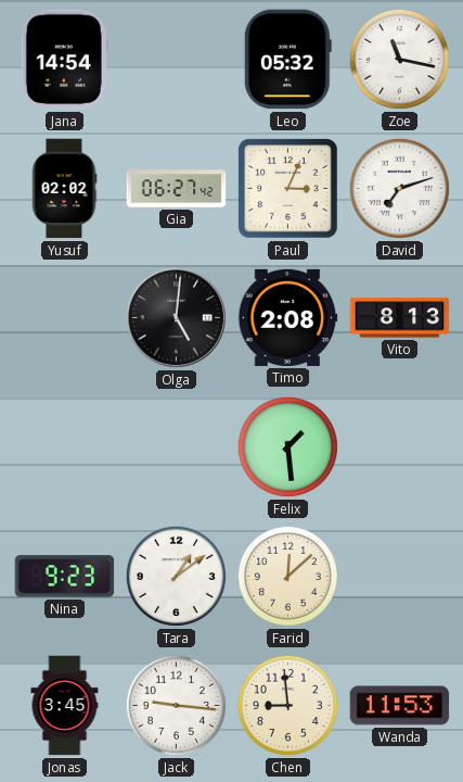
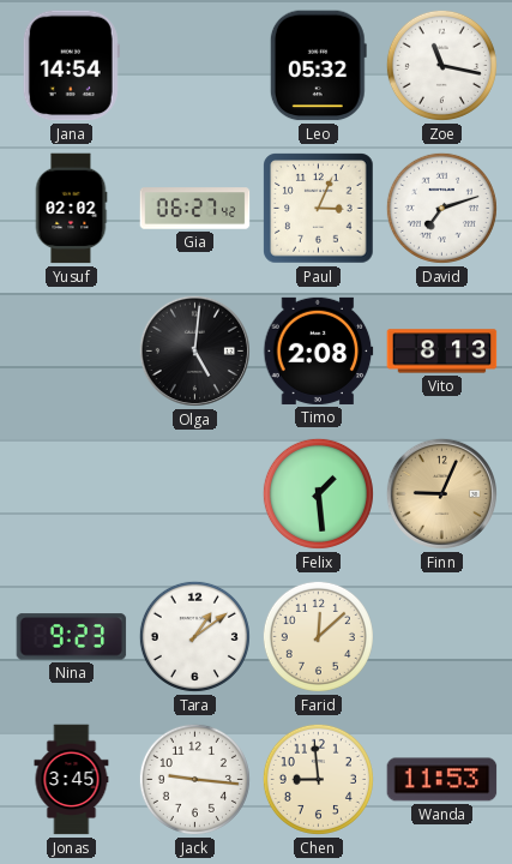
Finn: none -> 9:04 (441, 493)
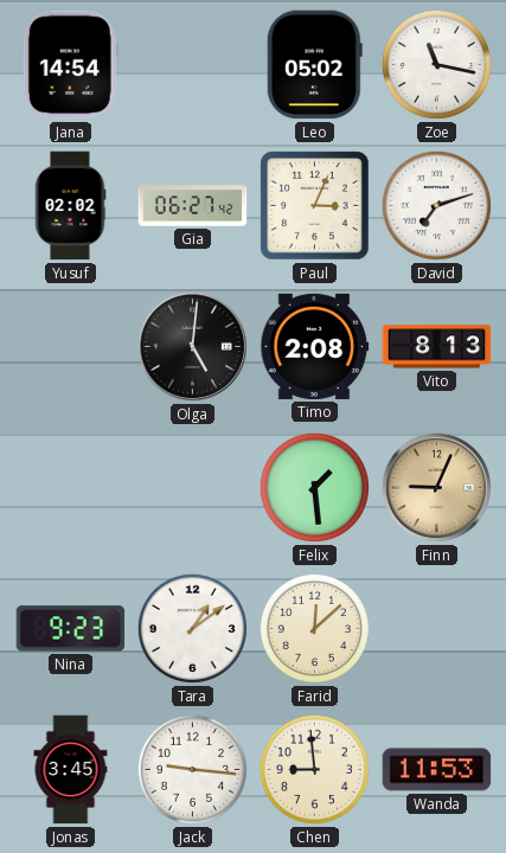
Leo: 05:32 -> 05:02 (314, 65)
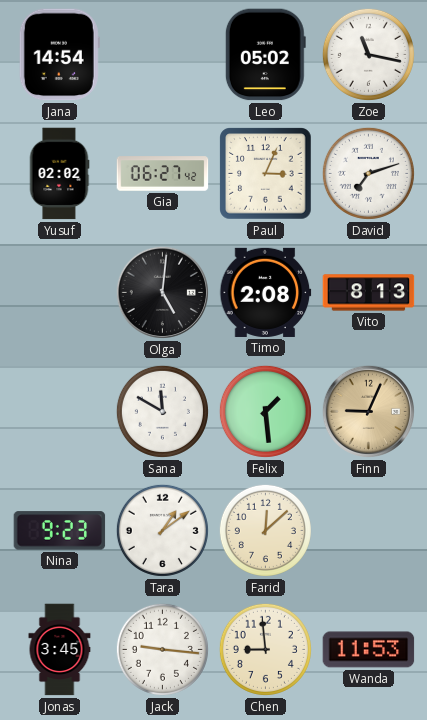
Sana: none -> 11:50 (162, 411)
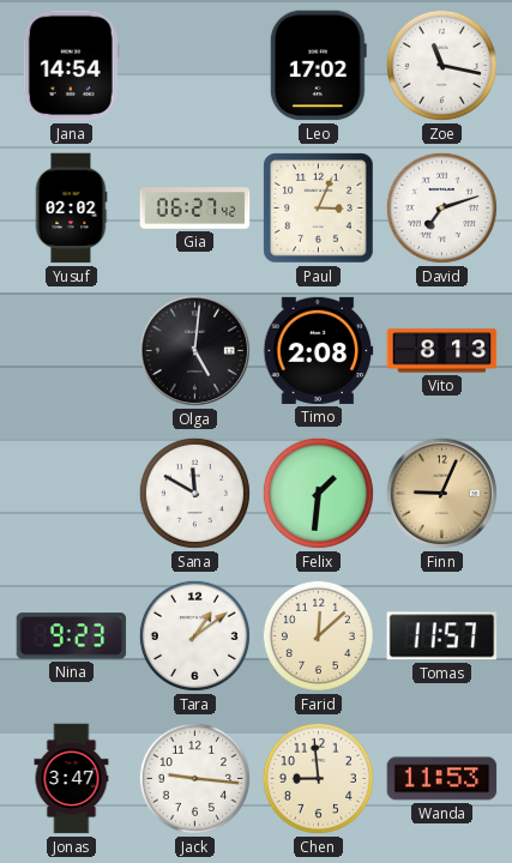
Leo: 05:02 -> 17:02 (318, 66)
Felix: 1:29 -> 1:31 (318, 493)
Tomas: none -> 11:57 (442, 636)
Jonas: 3:45 -> 3:47 (72, 779)
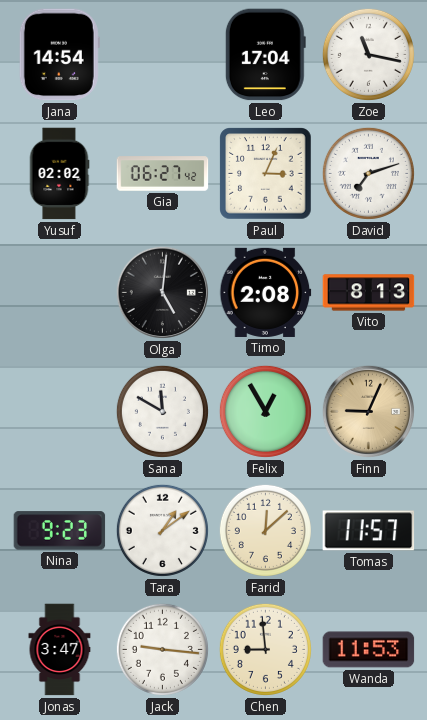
Leo: 17:02 -> 17:04 (265, 55)
Felix: 1:31 -> 12:55 (265, 411)
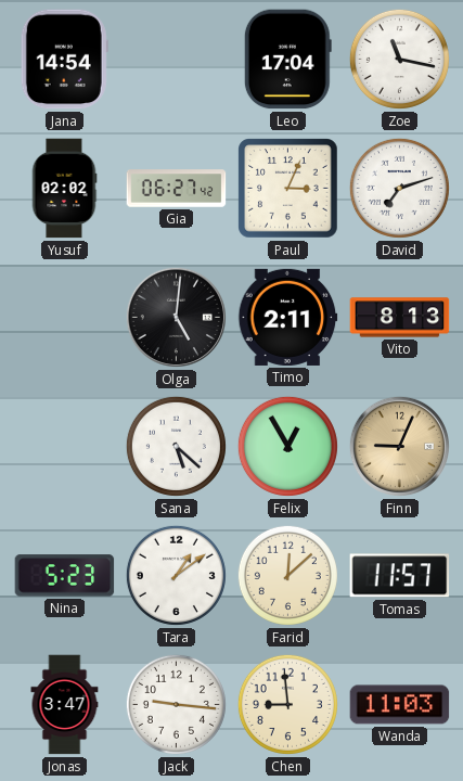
Timo: 2:08 -> 2:11 (288, 317)
Sana: 11:50 -> 5:22 (176, 446)
Nina: 9:23 -> 5:23 (65, 576)
Wanda: 11:53 -> 11:03 (400, 705)
